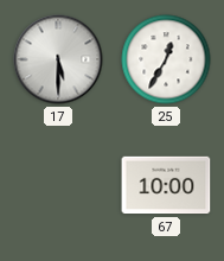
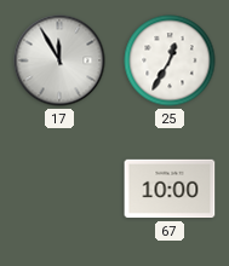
17: 5:30 -> 11:55 (59, 60)
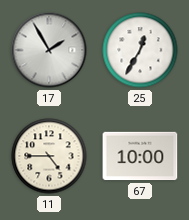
17: 11:55 -> 1:55 (49, 50)
11: none -> 4:45 (49, 156)
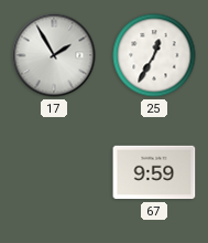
11: 4:45 -> none (49, 156)
67: 10:00 -> 9:59 (154, 172)
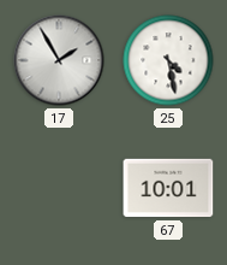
25: 12:35 -> 4:28 (168, 60)
67: 9:59 -> 10:01 (168, 188)
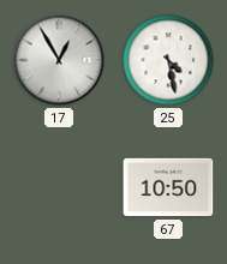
17: 1:55 -> 12:55 (59, 60)
67: 10:01 -> 10:50 (168, 187)
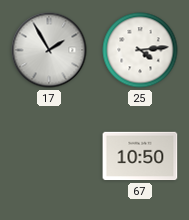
17: 12:55 -> 1:55 (49, 50)
25: 4:28 -> 4:14 (140, 50)
